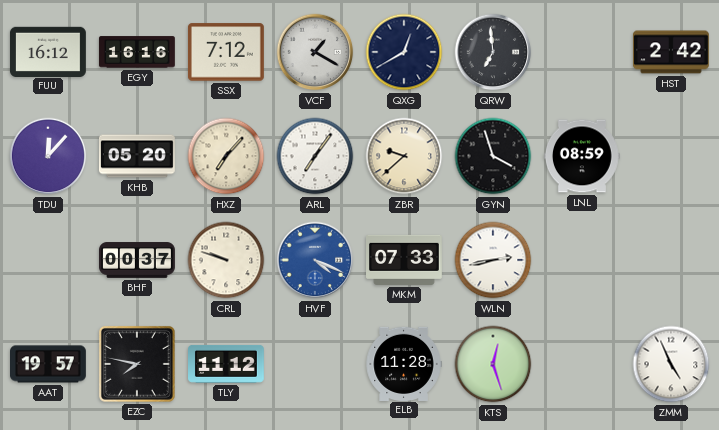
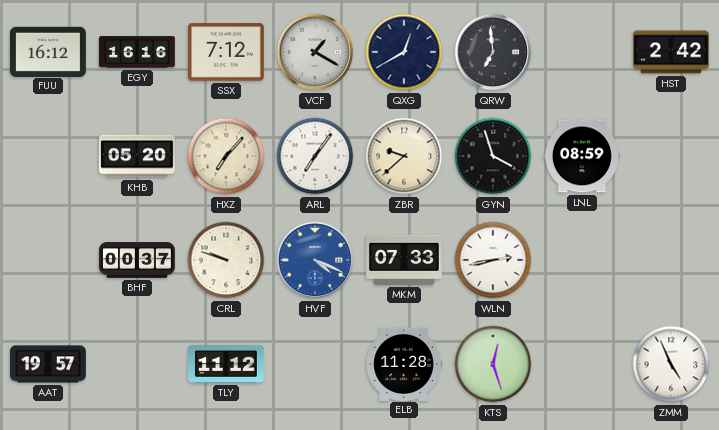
TDU: 12:07 -> none (48, 156)
EZC: 7:47 -> none (137, 364)
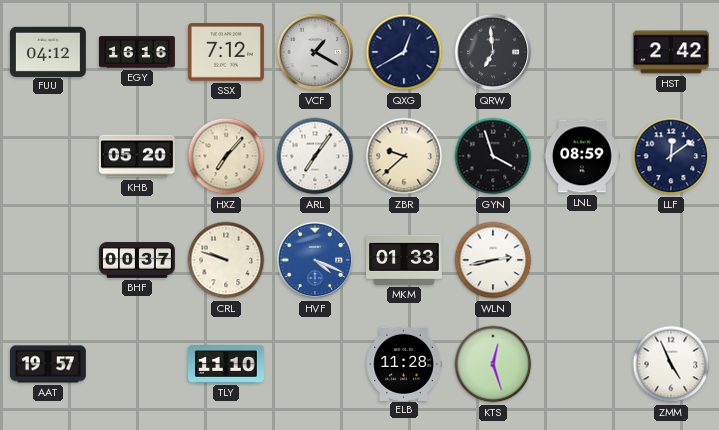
FUU: 16:12 -> 04:12 (48, 51)
LLF: none -> 12:09 (671, 156)
MKM: 07:33 -> 01:33 (405, 260)
TLY: 11:12 -> 11:10 (227, 364)
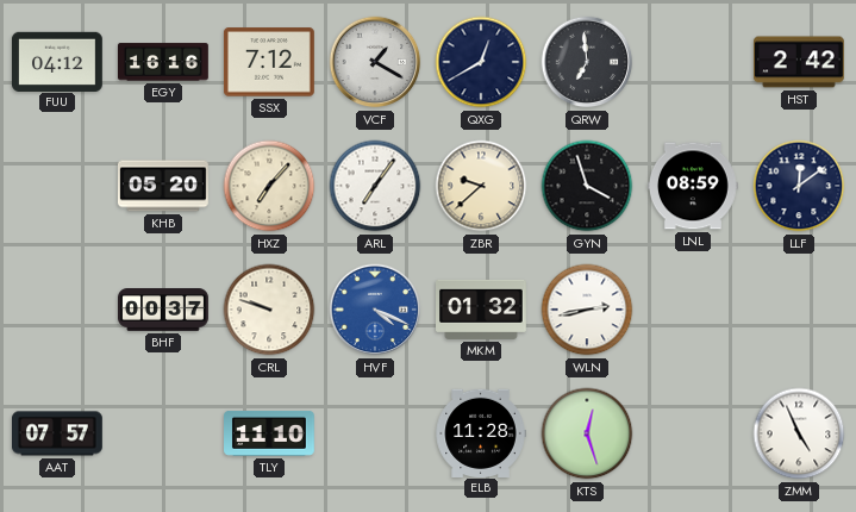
MKM: 01:33 -> 01:32 (482, 310)
AAT: 19:57 -> 07:57 (58, 433)
